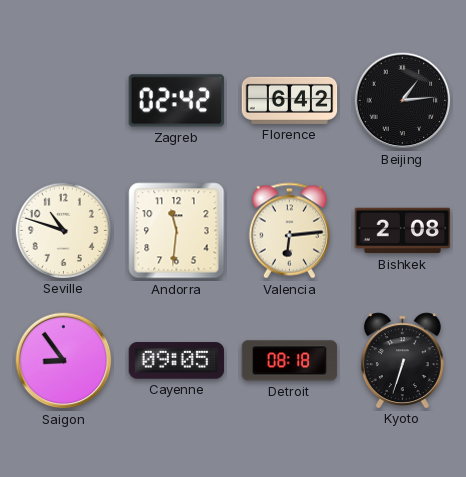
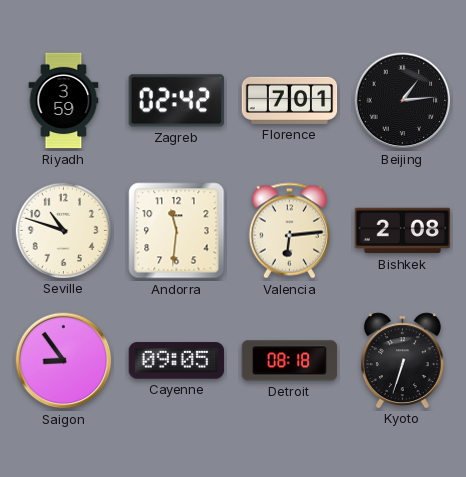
Riyadh: none -> 3:59 (64, 101)
Florence: 6:42 -> 7:01 (290, 100)
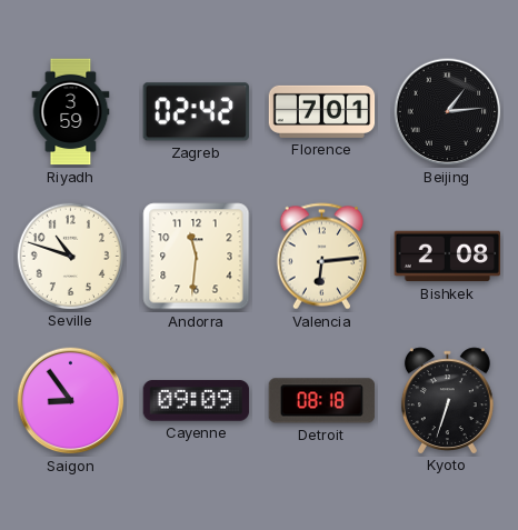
Cayenne: 09:05 -> 09:09 (197, 401)
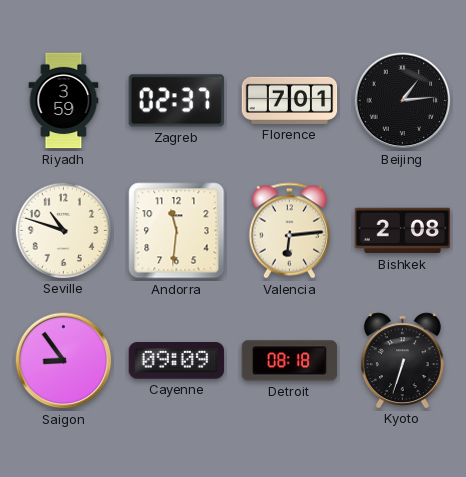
Zagreb: 02:42 -> 02:37 (176, 101)
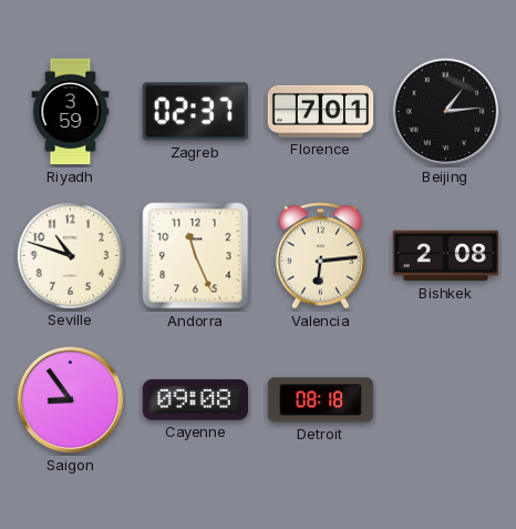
Andorra: 11:31 -> 11:26 (196, 256)
Cayenne: 09:09 -> 09:08 (196, 400)
Kyoto: 6:33 -> none (402, 360)
